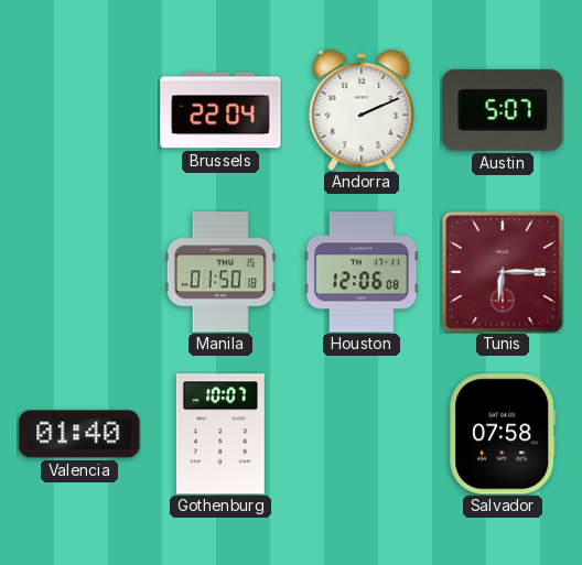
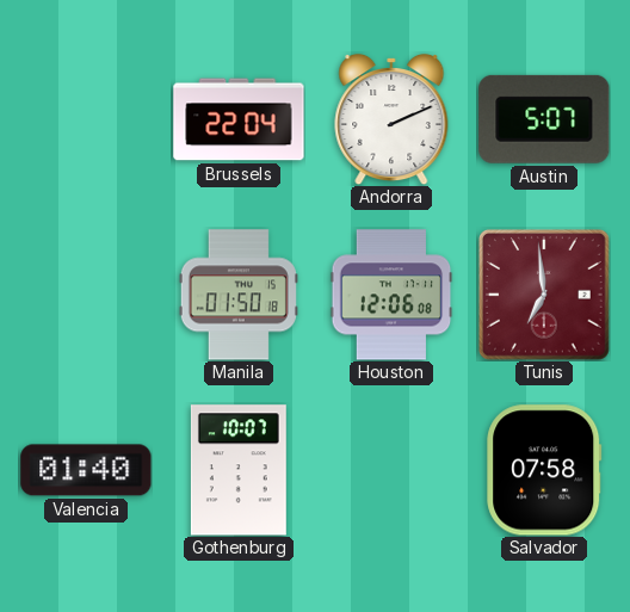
Tunis: 6:15 -> 6:59 (545, 296)
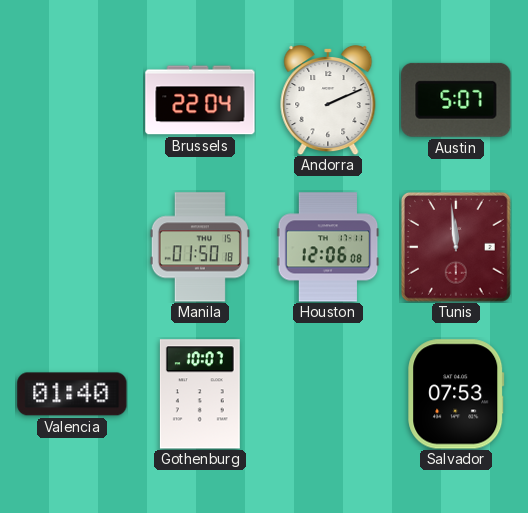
Tunis: 6:59 -> 11:59 (457, 248)
Salvador: 07:58 -> 07:53 (456, 394)
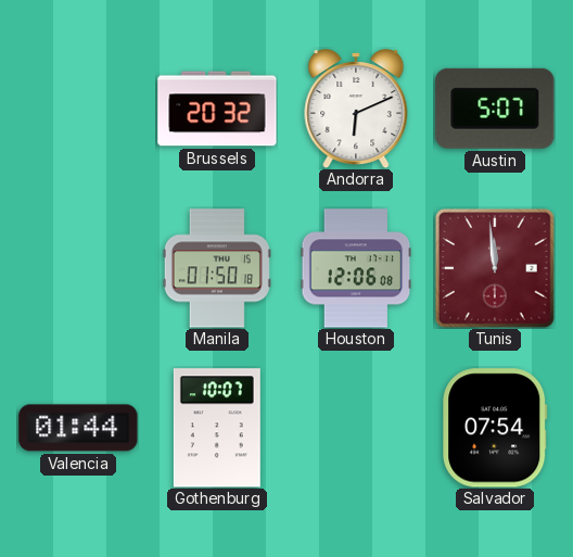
Brussels: 22:04 -> 20:32 (217, 109)
Andorra: 2:11 -> 6:11 (356, 109)
Valencia: 01:40 -> 01:44 (78, 428)
Salvador: 07:53 -> 07:54 (495, 428)
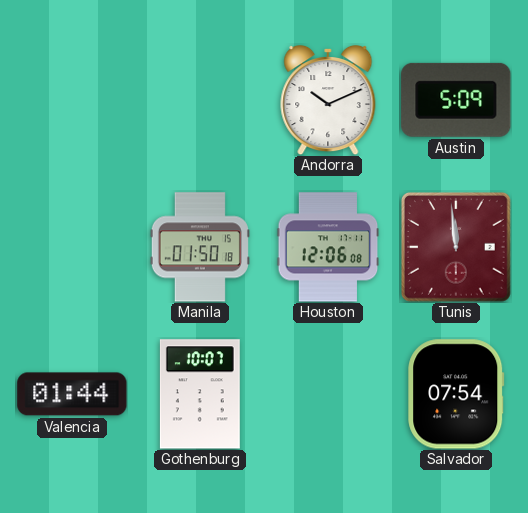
Brussels: 20:32 -> none (217, 109)
Andorra: 6:11 -> 10:11 (328, 100)
Austin: 5:07 -> 5:09 (456, 100)
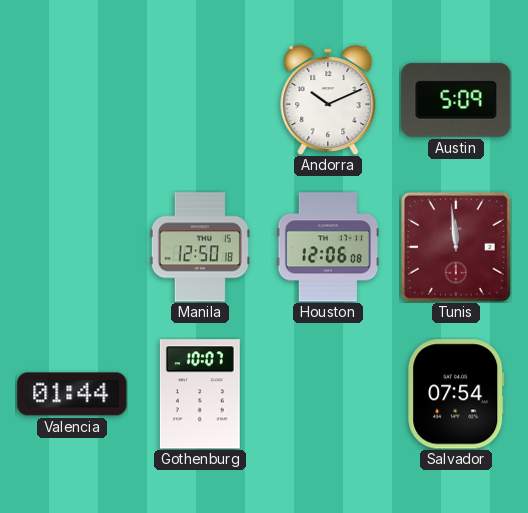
Manila: 01:50 -> 12:50 (200, 247)
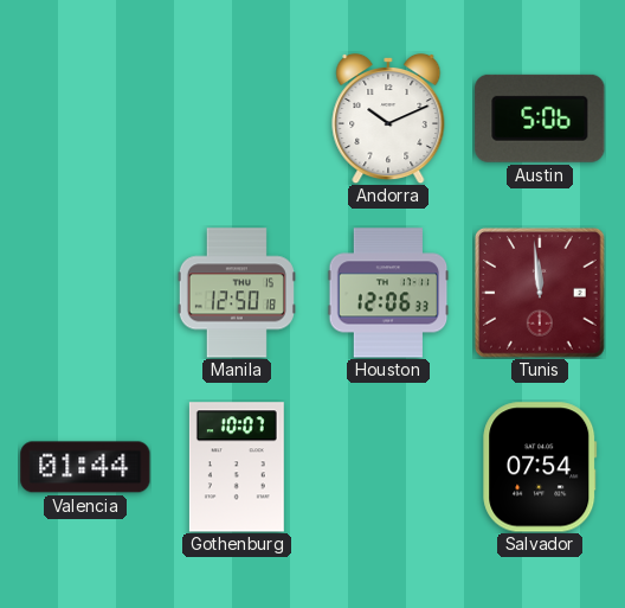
Austin: 5:09 -> 5:06 (540, 119)
Houston: 12:06:08 -> 12:06:33 (388, 293)
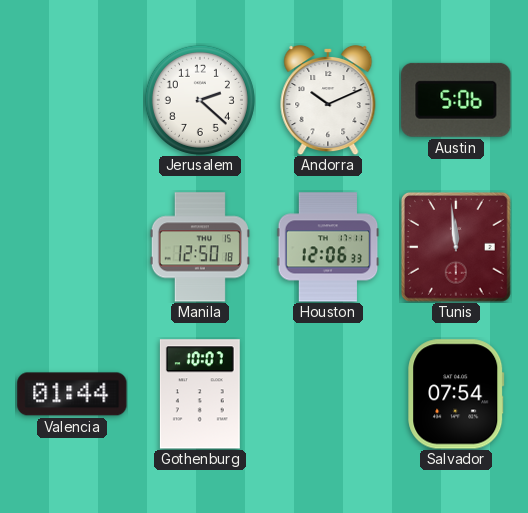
Jerusalem: none -> 2:22 (200, 100)
